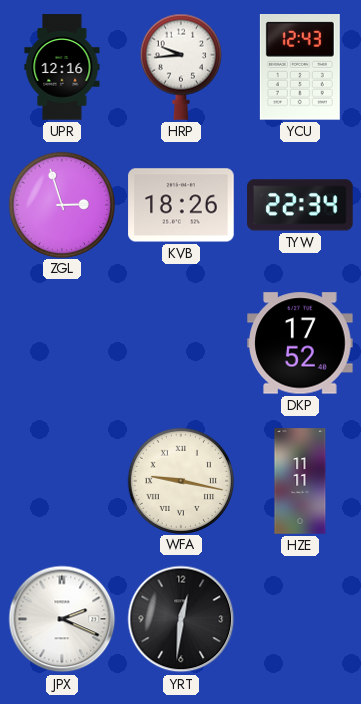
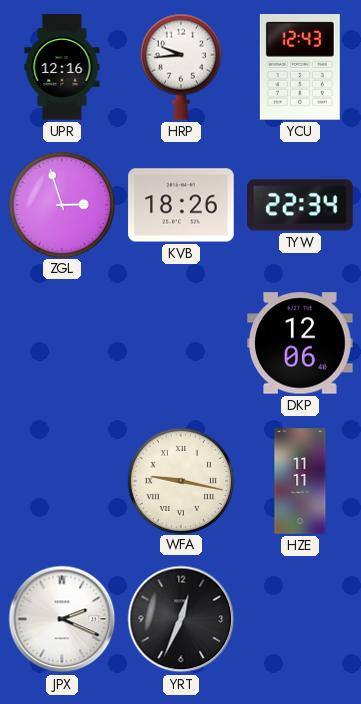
DKP: 17:52 -> 12:06 (300, 343)
YRT: 12:31 -> 12:34 (181, 619)
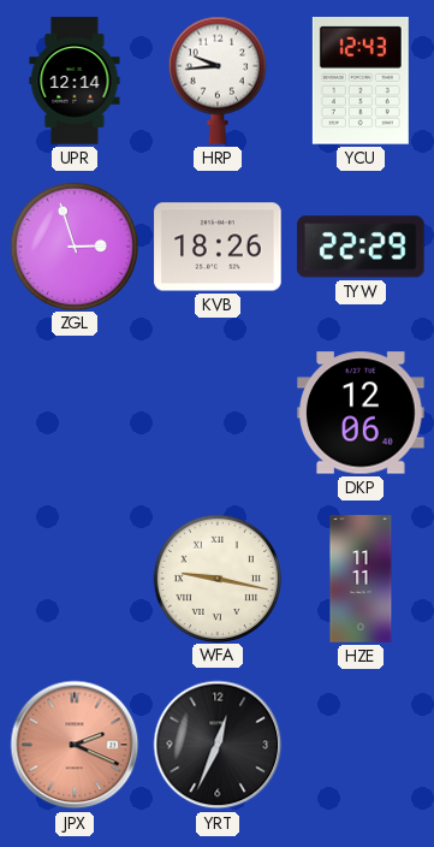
UPR: 12:16 -> 12:14 (75, 81)
TYW: 22:34 -> 22:29 (361, 247)
JPX dial: white -> salmon (75, 745)
